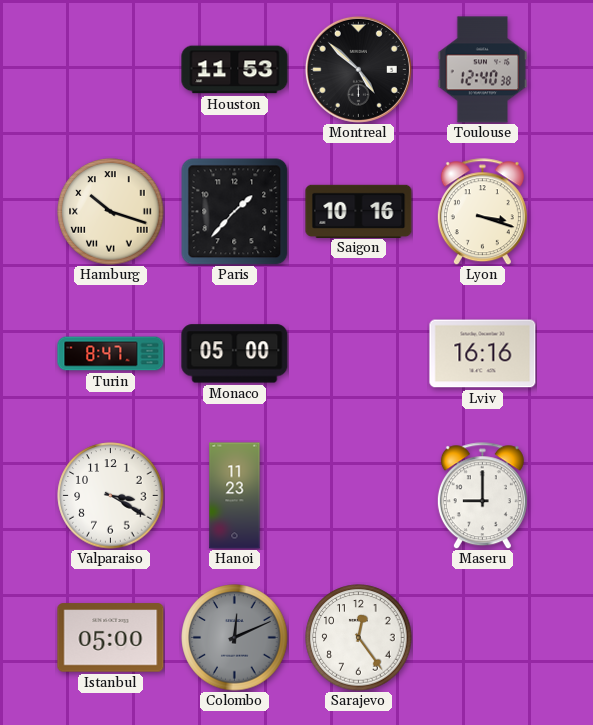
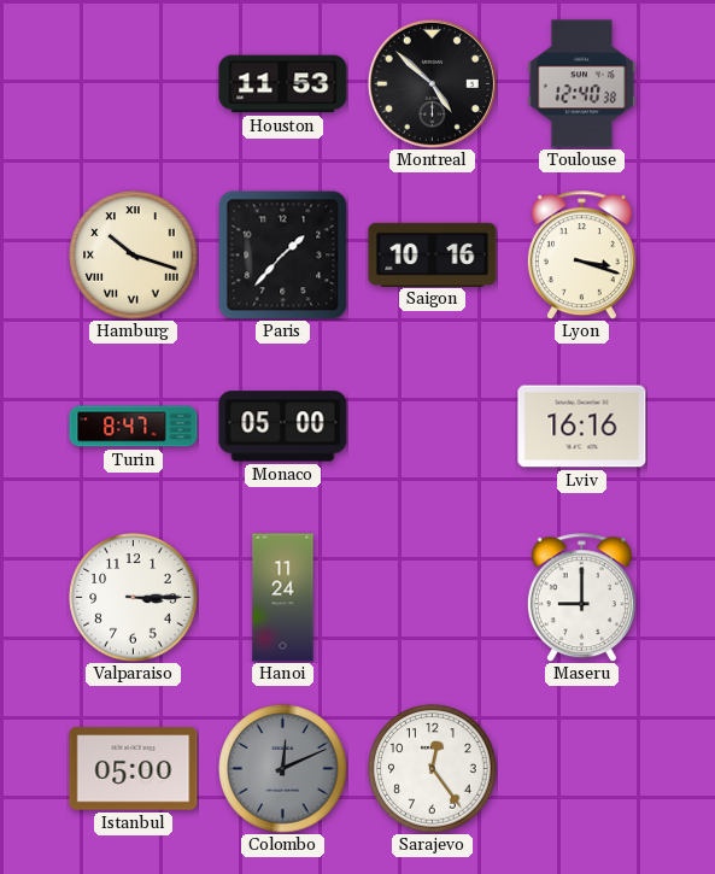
Valparaiso: 3:20 -> 3:15 (134, 598)
Hanoi: 11:23 -> 11:24 (283, 598)
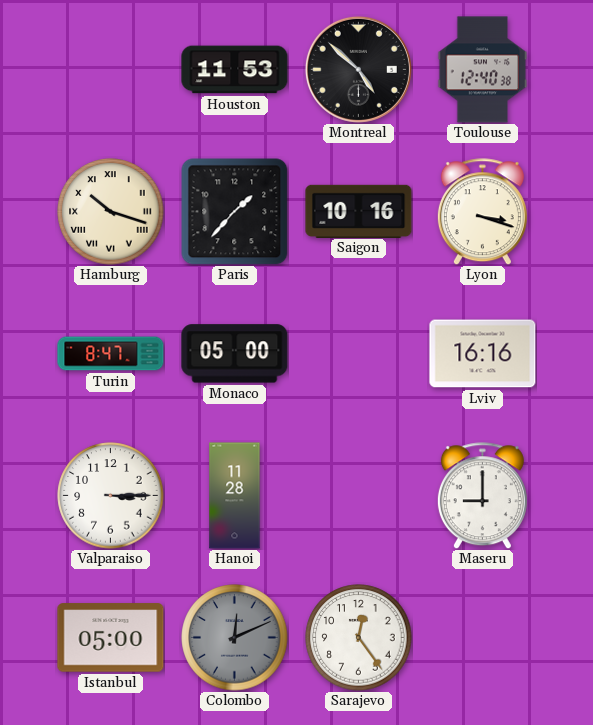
Hanoi: 11:24 -> 11:28 (235, 496)
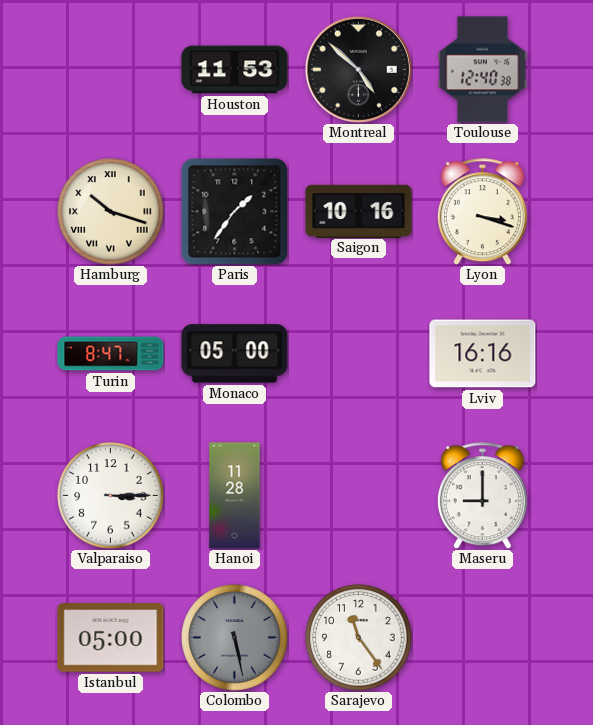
Paris: 1:37 -> 1:36 (234, 211)
Colombo: 12:11 -> 5:28 (235, 638)
Sarajevo: 12:24 -> 11:24 (359, 638)
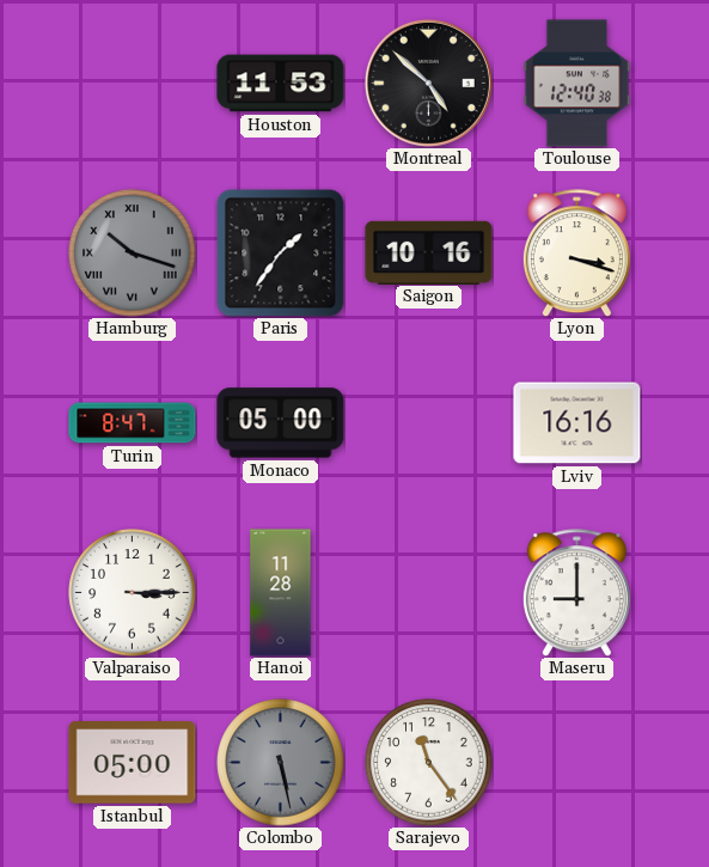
Hamburg dial: cream -> grey (133, 254)
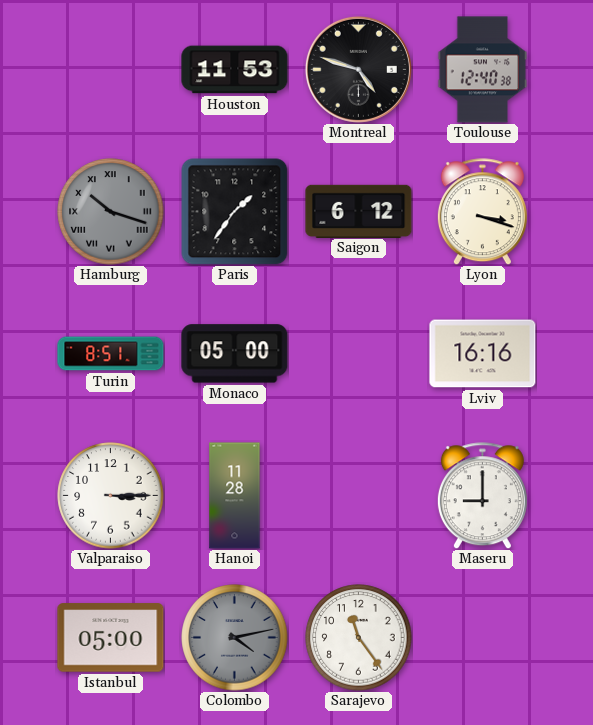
Montreal: 4:52 -> 4:48 (358, 69)
Saigon: 10:16 -> 6:12 (359, 211)
Turin: 8:47 -> 8:51 (111, 354)
Colombo: 5:28 -> 4:13 (235, 638)
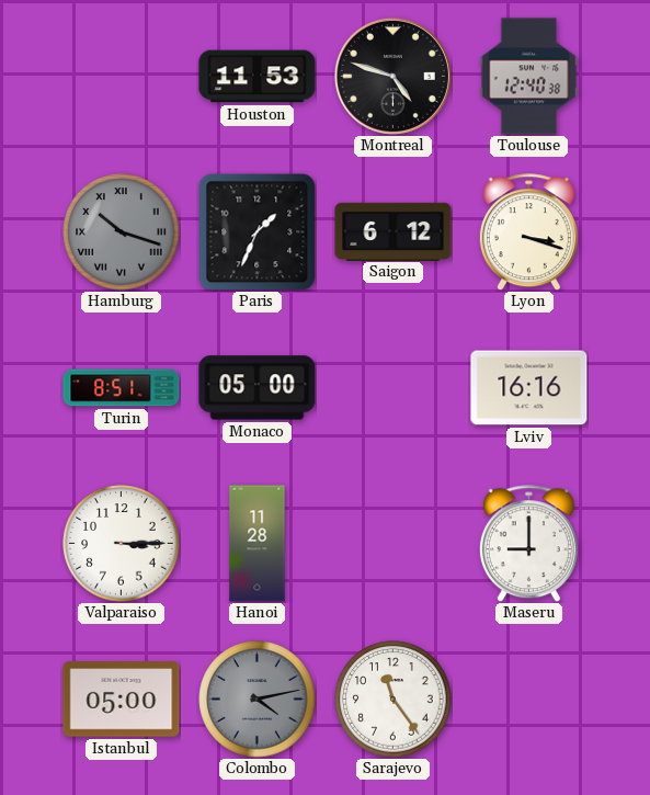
Paris: 1:36 -> 1:34 (256, 231)
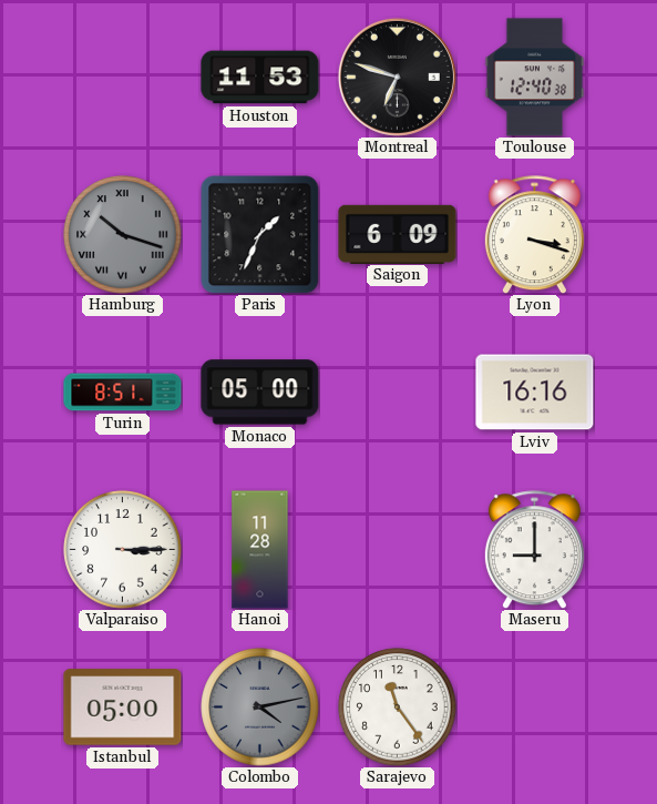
Montreal: 4:48 -> 6:48 (397, 77)
Saigon: 6:12 -> 6:09 (398, 234)
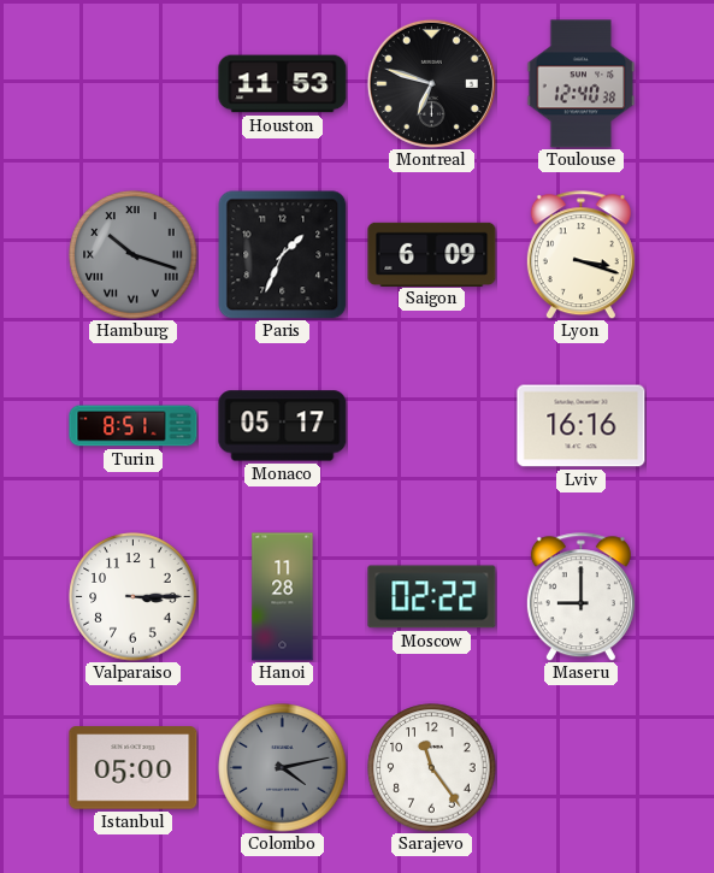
Monaco: 05:00 -> 05:17 (283, 426)
Moscow: none -> 02:22 (432, 597)
